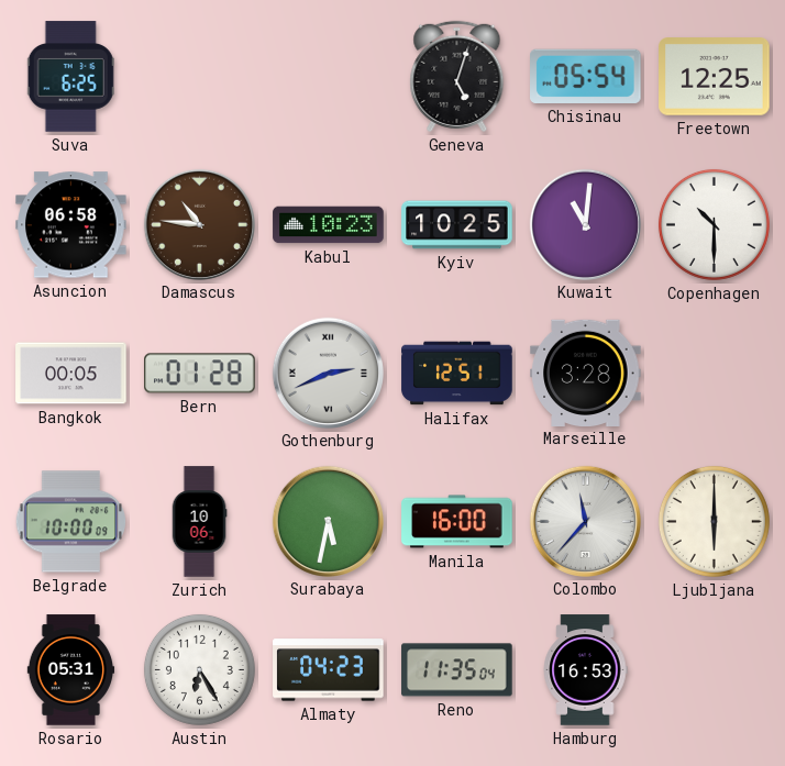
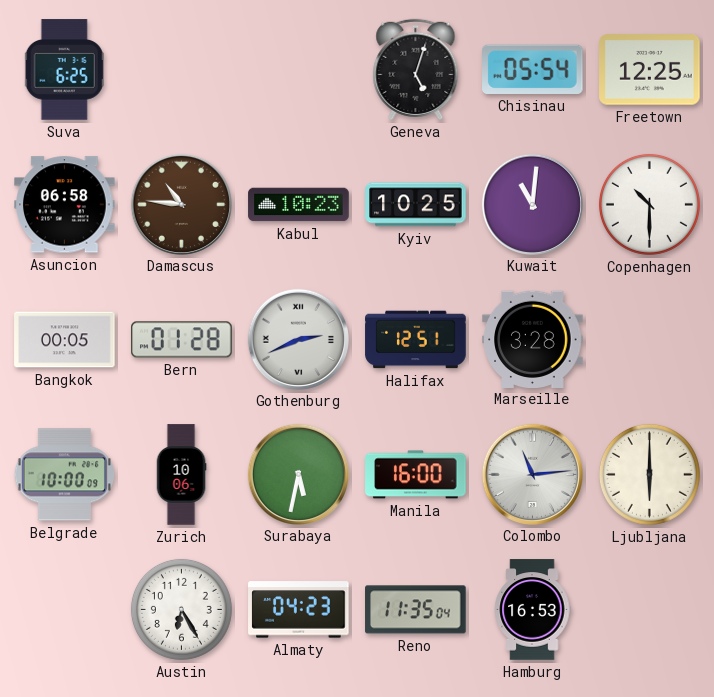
Colombo: 11:37 -> 11:14 (532, 474)
Rosario: 05:31 -> none (71, 670)
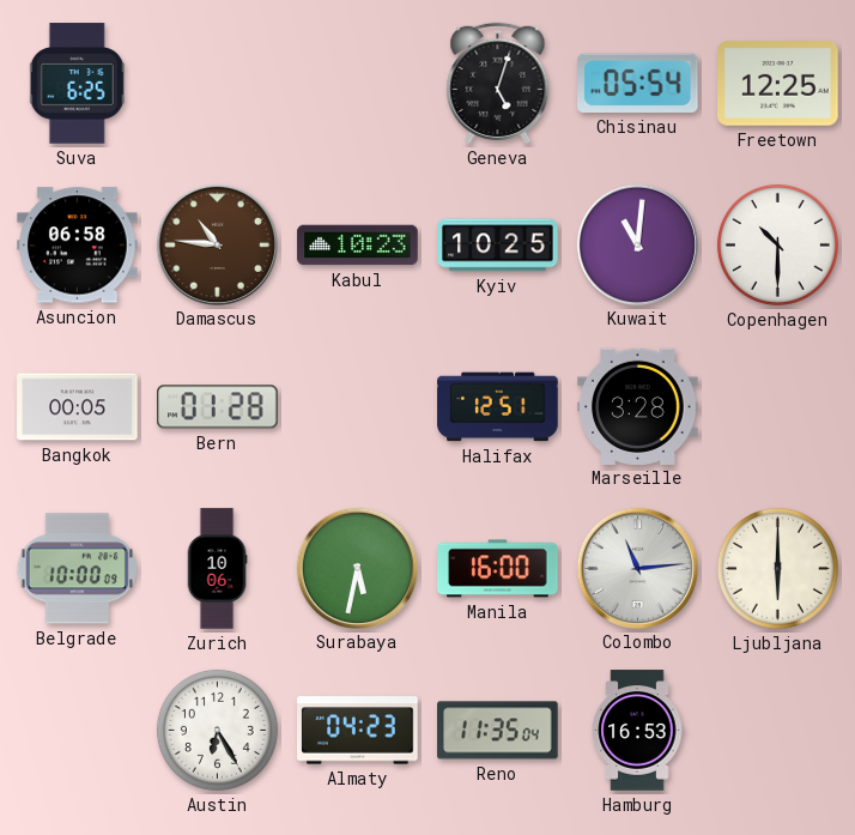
Gothenburg: 2:41 -> none (298, 339)
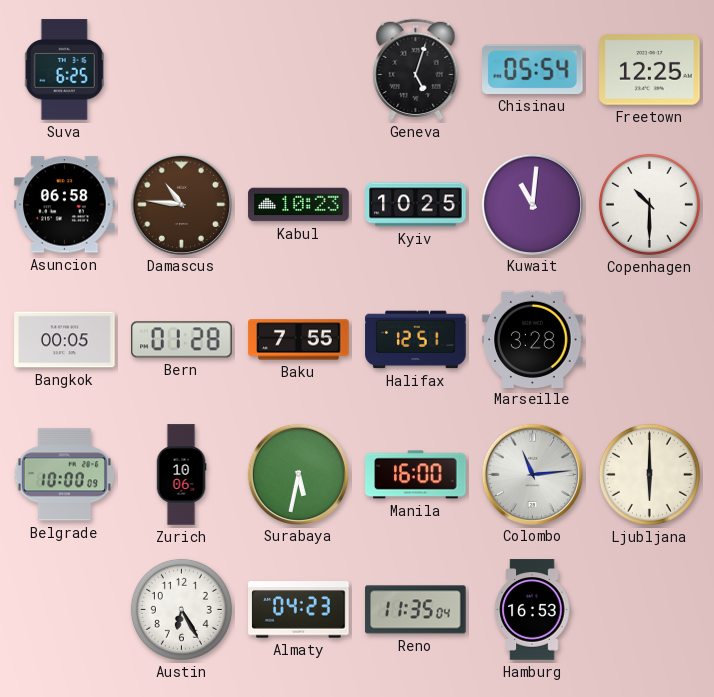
Baku: none -> 7:55 (299, 340)
